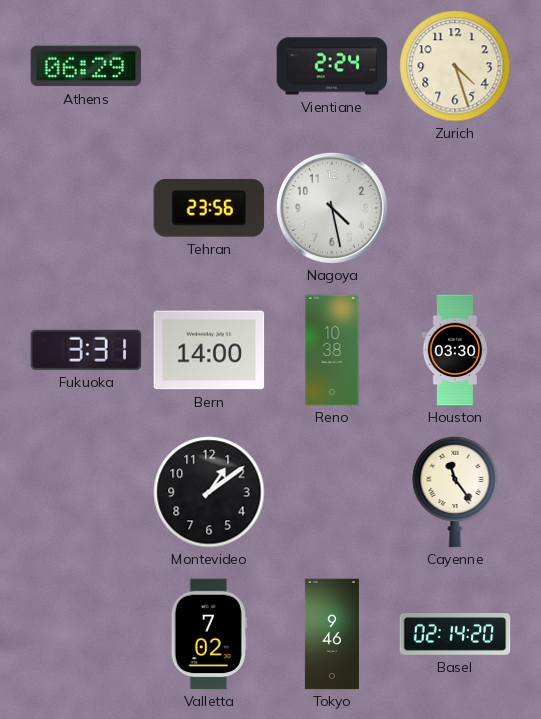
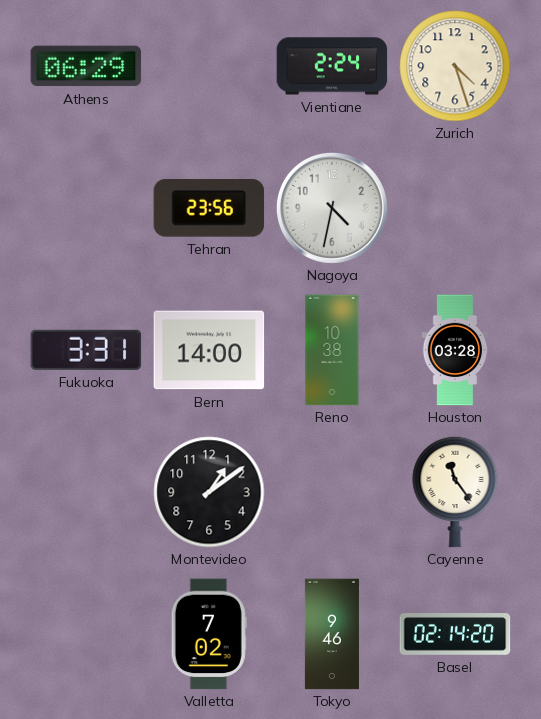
Nagoya: 4:28 -> 4:32 (332, 208)
Houston: 03:30 -> 03:28 (455, 350)
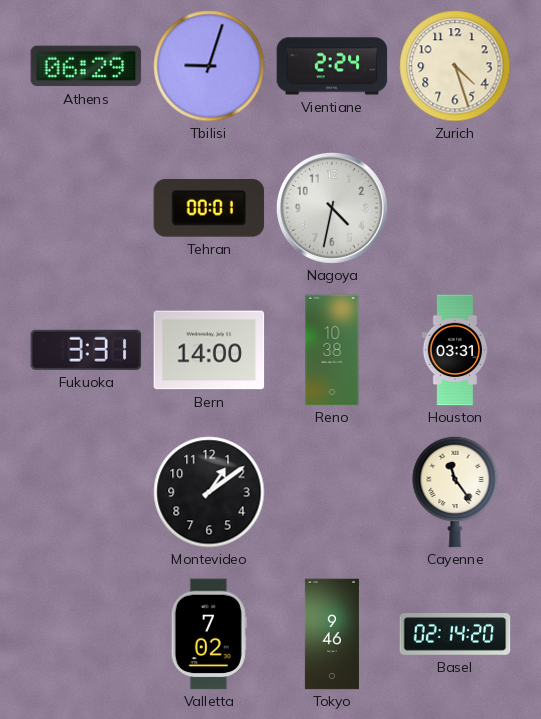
Tbilisi: none -> 9:03 (209, 66)
Tehran: 23:56 -> 00:01 (209, 209)
Houston: 03:28 -> 03:31 (455, 350)
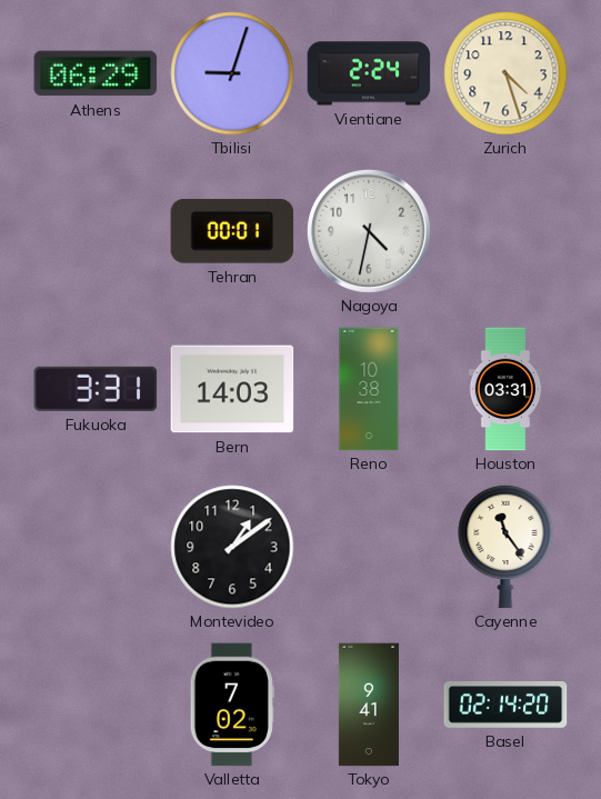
Bern: 14:00 -> 14:03 (232, 389)
Tokyo: 9:46 -> 9:41 (369, 705)
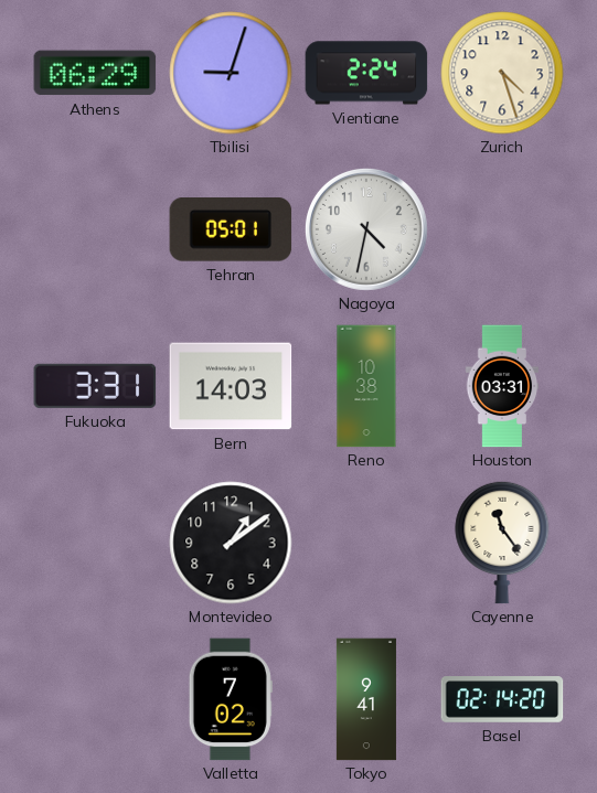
Tehran: 00:01 -> 05:01 (231, 231)
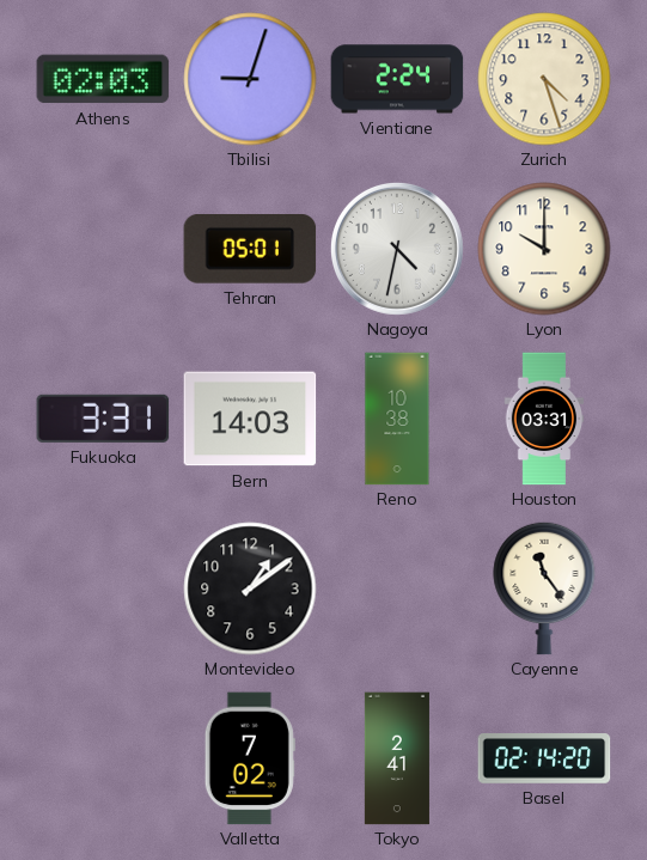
Athens: 06:29 -> 02:03 (103, 79)
Lyon: none -> 10:00 (544, 249)
Tokyo: 9:41 -> 2:41 (397, 758)
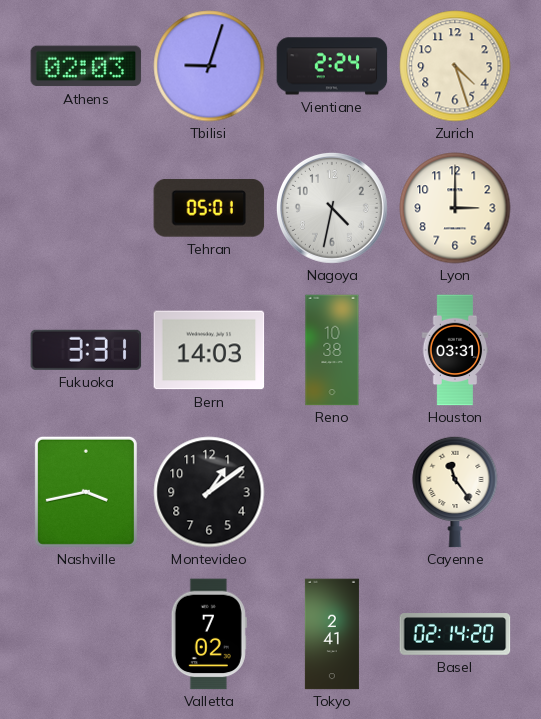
Lyon: 10:00 -> 3:00 (455, 208)
Nashville: none -> 3:43 (86, 492)
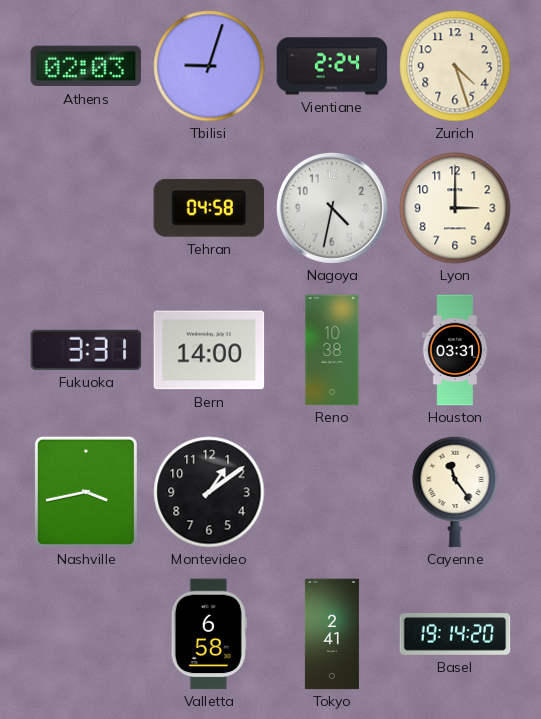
Tehran: 05:01 -> 04:58 (209, 209)
Bern: 14:03 -> 14:00 (209, 350)
Valletta: 7:02 -> 6:58 (209, 634)
Basel: 02:14 -> 19:14 (455, 634)
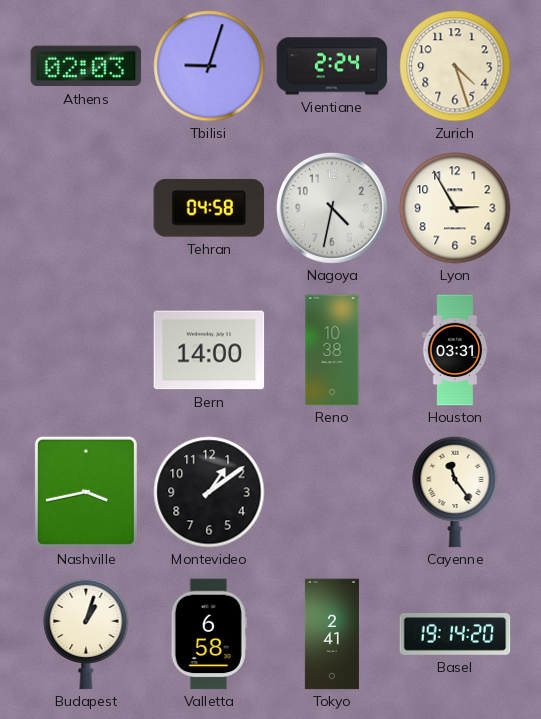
Lyon: 3:00 -> 2:55 (455, 208)
Fukuoka: 3:31 -> none (86, 350)
Budapest: none -> 1:03 (86, 634)
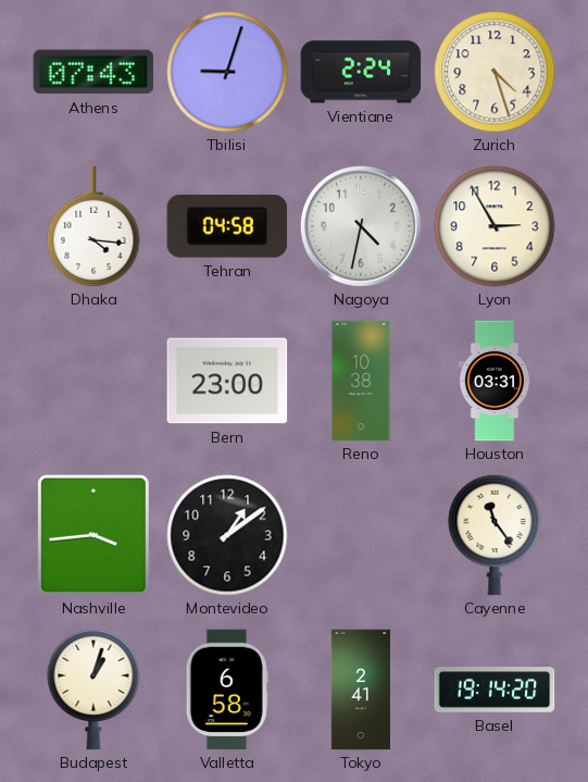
Athens: 02:03 -> 07:43 (93, 72)
Dhaka: none -> 4:16 (93, 226)
Bern: 14:00 -> 23:00 (227, 381)
Nashville: 3:43 -> 3:44 (93, 535)
